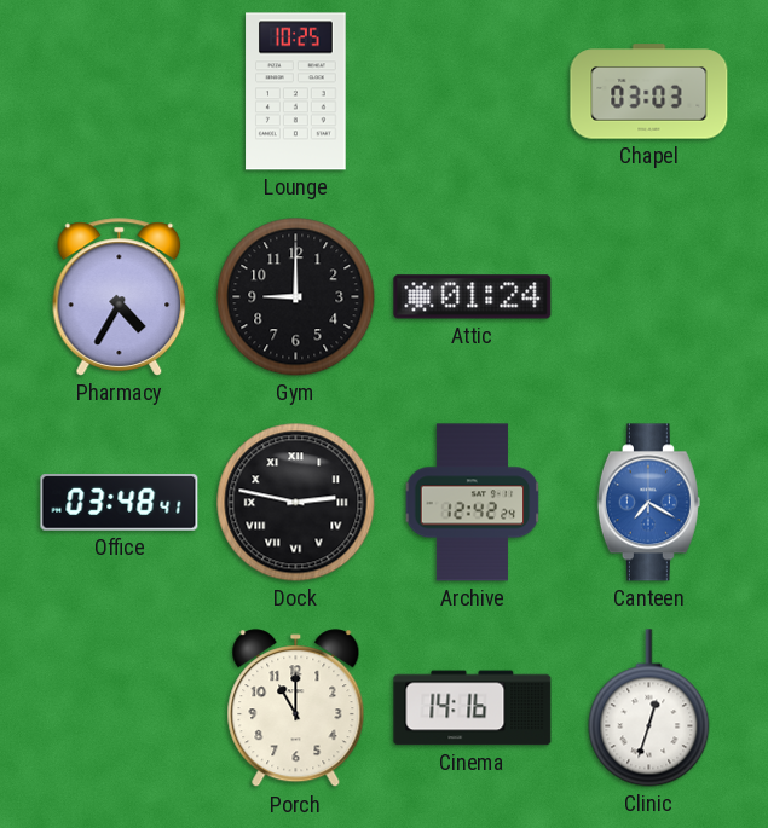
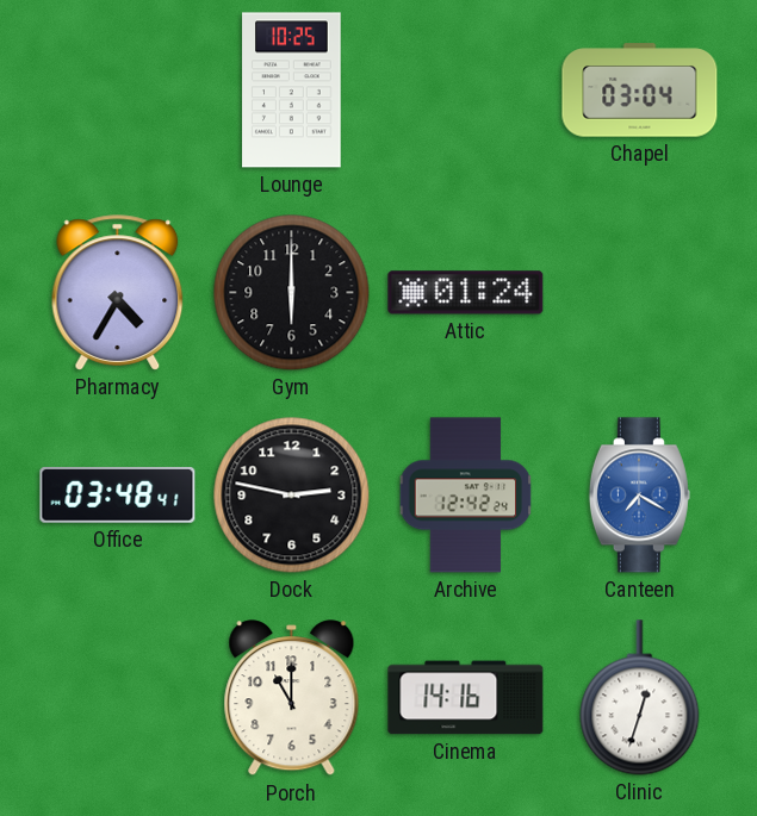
Chapel: 03:03 -> 03:04 (640, 91)
Gym: 9:00 -> 6:00 (292, 293)
Dock numerals: Roman -> Arabic (292, 496)
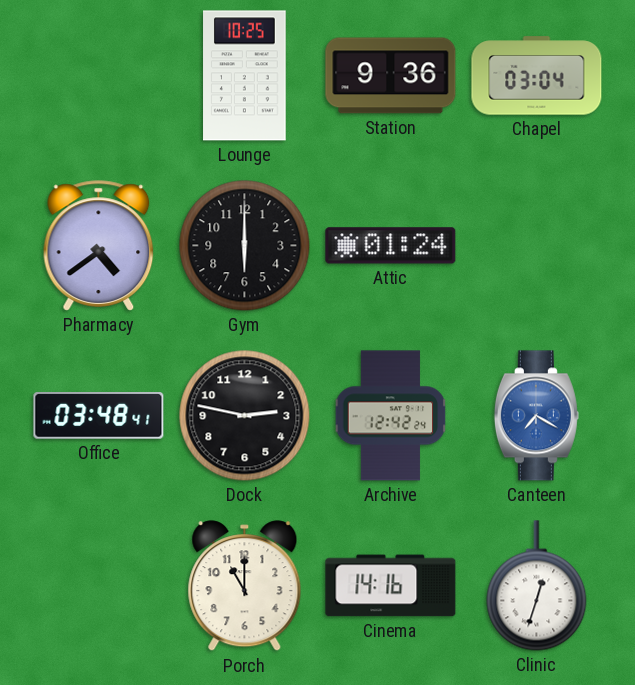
Station: none -> 9:36 (391, 76)
Pharmacy: 4:35 -> 4:39 (99, 246)
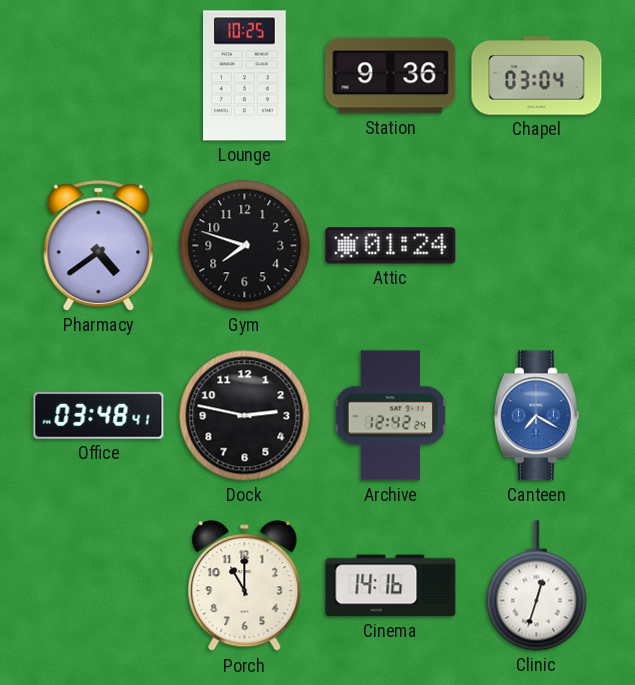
Gym: 6:00 -> 7:48 (245, 246)
